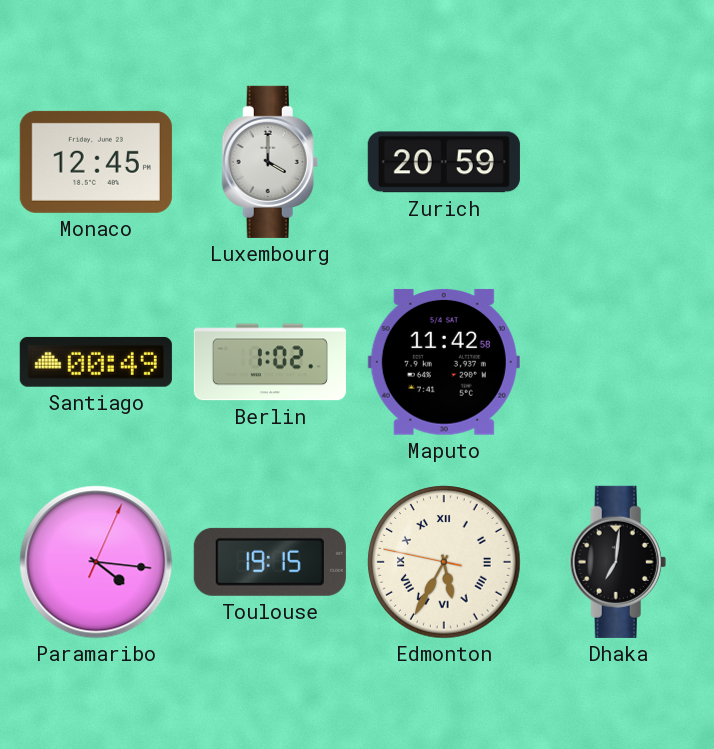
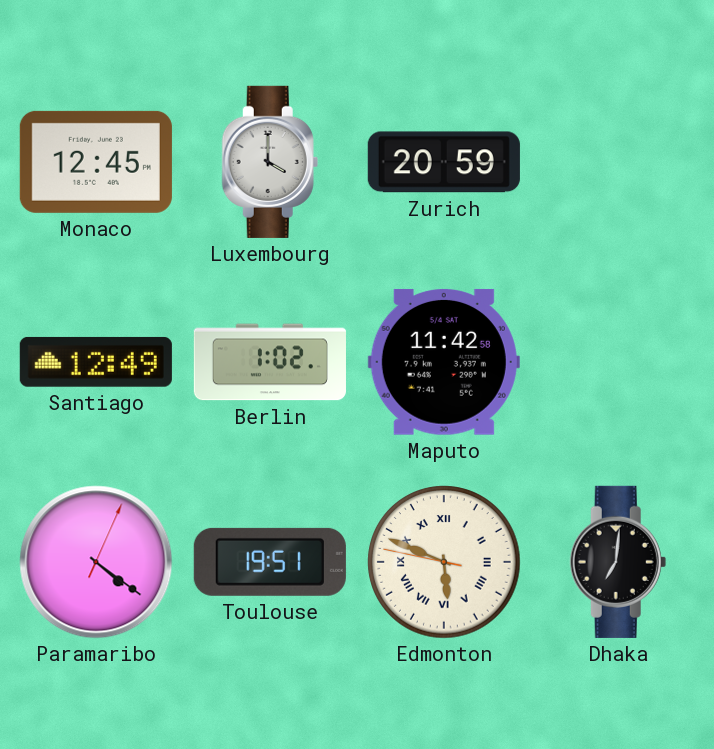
Santiago: 00:49 -> 12:49 (96, 362)
Paramaribo: 4:16 -> 4:21 (96, 562)
Toulouse: 19:15 -> 19:51 (270, 562)
Edmonton: 5:34 -> 5:48 (444, 562)
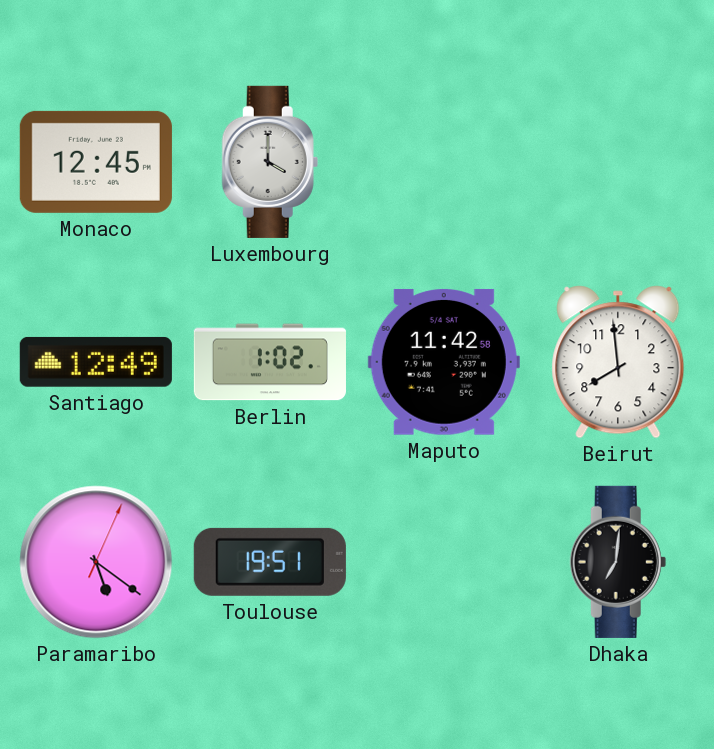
Zurich: 20:59 -> none (444, 162)
Beirut: none -> 7:59 (618, 362)
Paramaribo: 4:21 -> 5:21 (96, 562)
Edmonton: 5:48 -> none (444, 562)
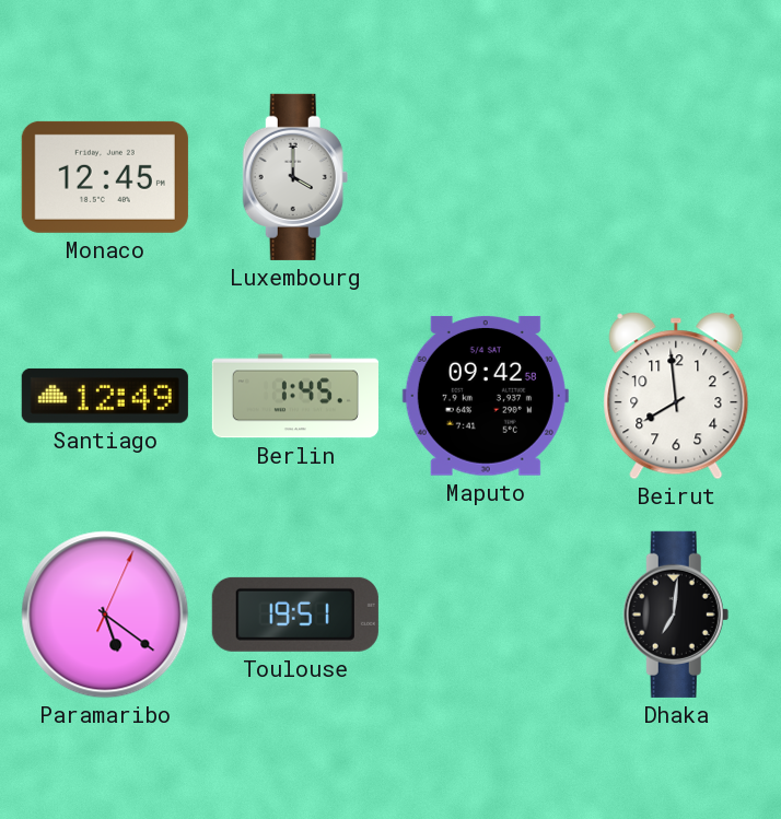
Berlin: 1:02 -> 1:45 (295, 396)
Maputo: 11:42 -> 09:42 (486, 396)
